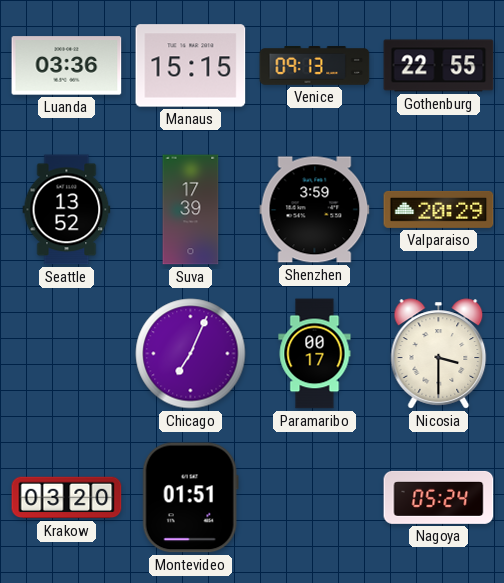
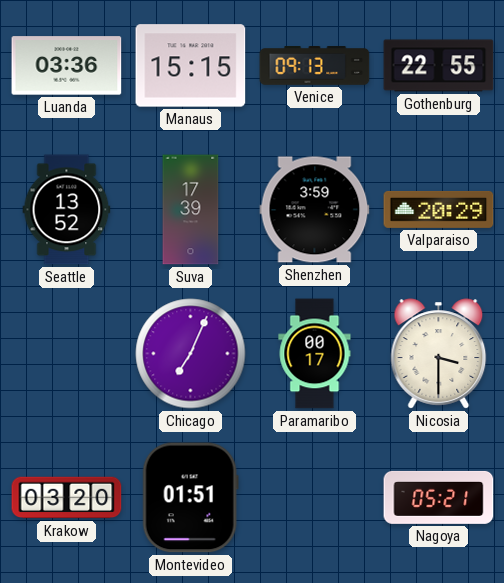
Nagoya: 05:24 -> 05:21 (439, 497)
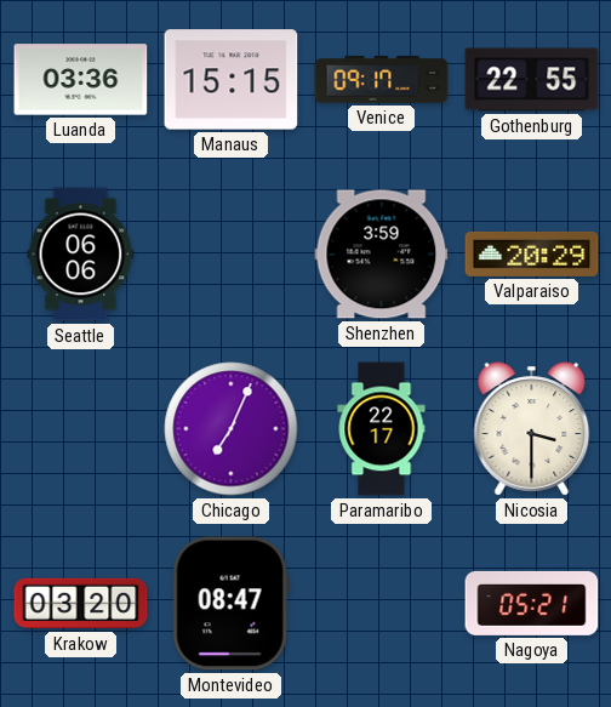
Venice: 09:13 -> 09:17 (382, 80)
Seattle: 13:52 -> 06:06 (81, 255)
Suva: 17:39 -> none (191, 210)
Paramaribo: 00:17 -> 22:17 (382, 429)
Montevideo: 01:51 -> 08:47 (230, 604)
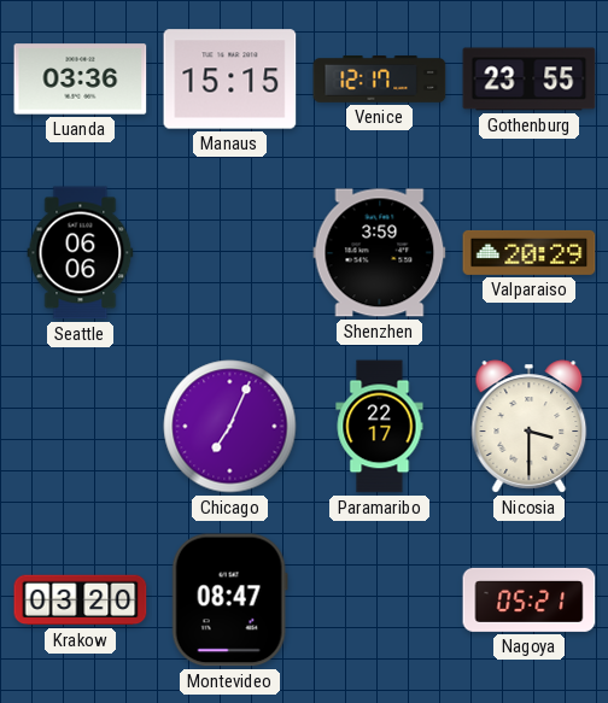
Venice: 09:17 -> 12:17 (380, 80)
Gothenburg: 22:55 -> 23:55 (530, 80)
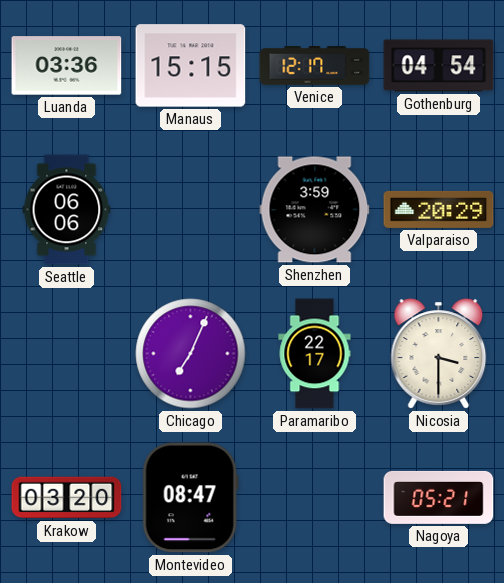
Gothenburg: 23:55 -> 04:54 (439, 66)
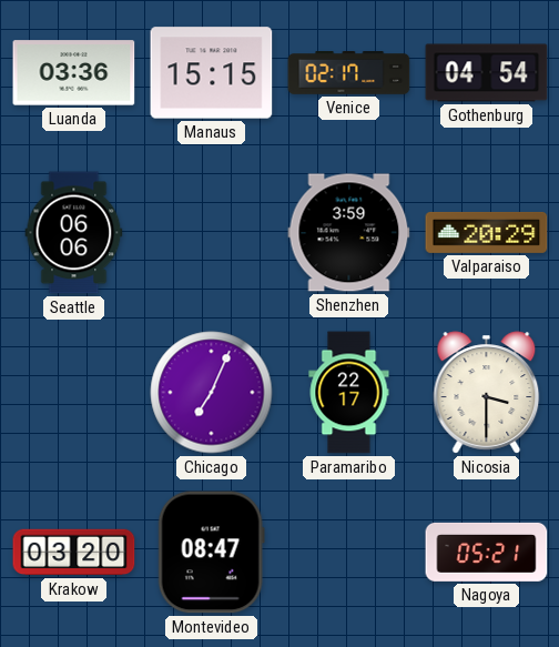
Venice: 12:17 -> 02:17 (349, 73)
